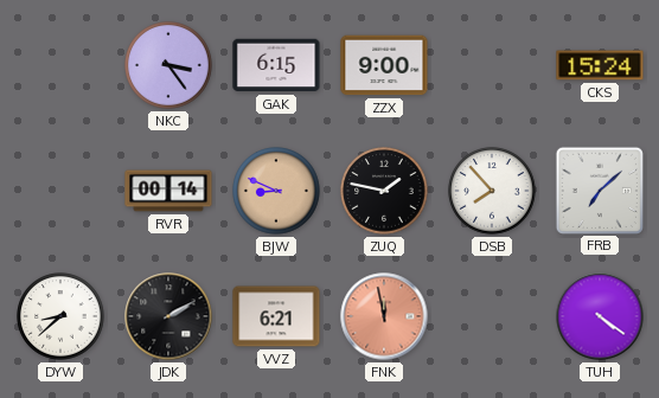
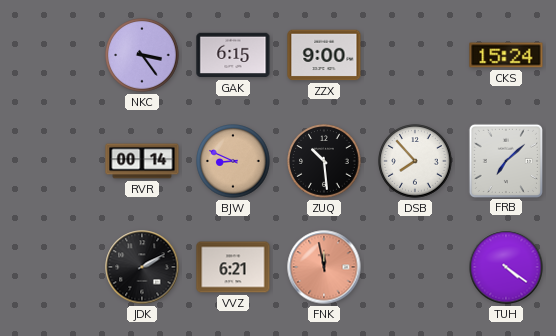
ZUQ: 1:47 -> 10:29 (324, 161)
DYW: 8:38 -> none (60, 316)
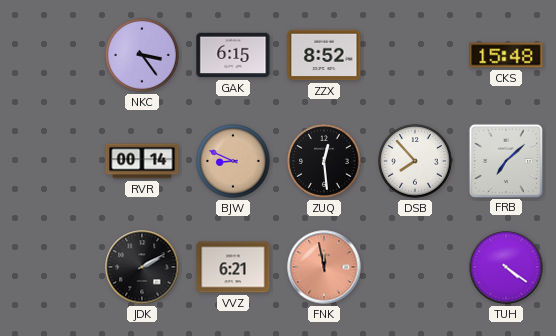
ZZX: 9:00 -> 8:52 (324, 55)
CKS: 15:24 -> 15:48 (506, 55)
ZUQ: 10:29 -> 12:29 (324, 161)
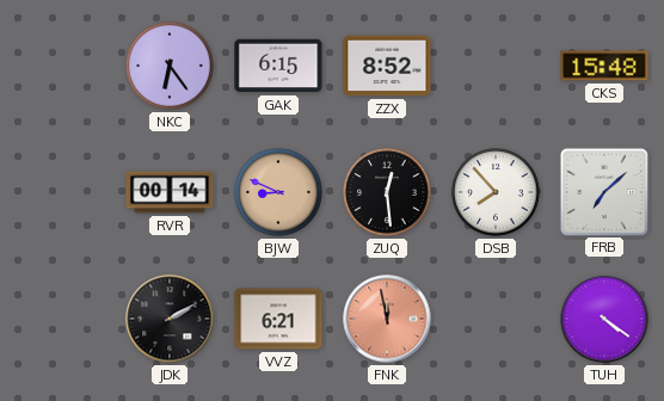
NKC: 3:24 -> 6:24 (170, 66)
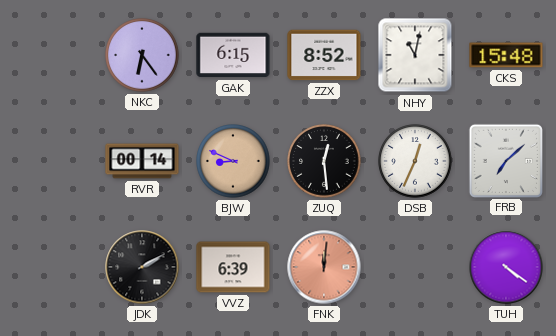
NHY: none -> 11:02 (415, 55)
DSB: 7:53 -> 12:34 (415, 161)
VVZ: 6:21 -> 6:39 (233, 267)
FNK: 11:58 -> 12:01 (324, 267)
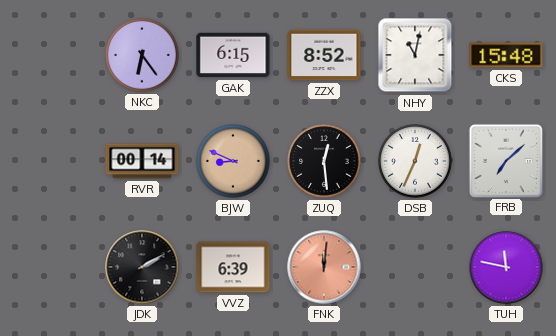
TUH: 4:21 -> 11:47 (506, 267)
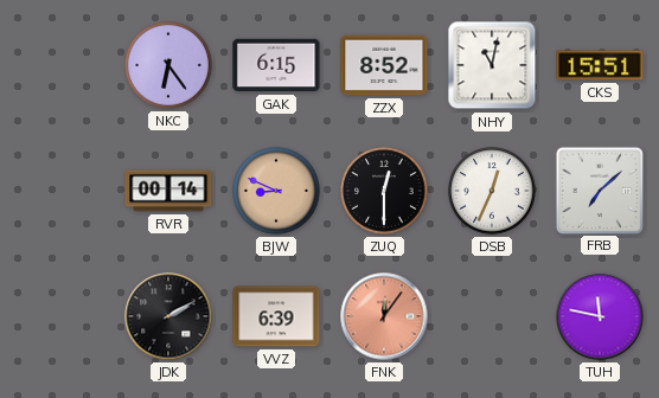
CKS: 15:48 -> 15:51 (600, 65)
ZUQ: 12:29 -> 12:30 (384, 191)
FNK: 12:01 -> 12:06 (384, 316)
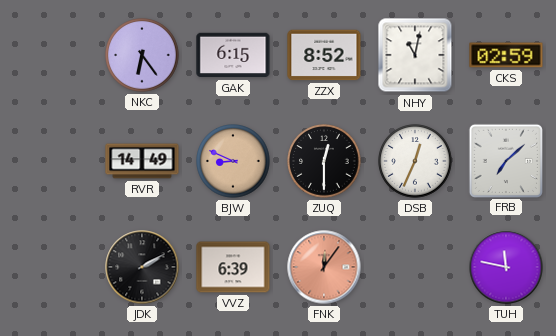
CKS: 15:51 -> 02:59 (506, 55)
RVR: 00:14 -> 14:49 (142, 161)
